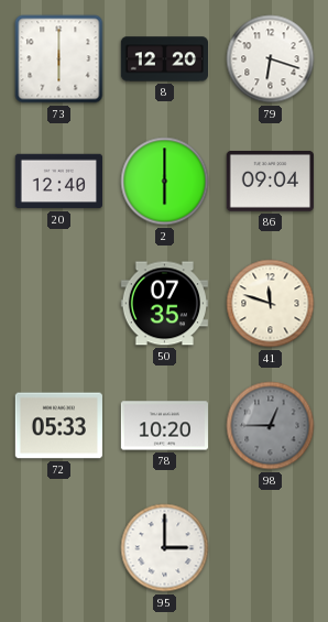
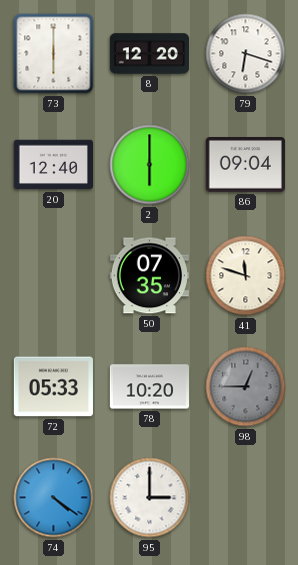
74: none -> 4:21 (54, 498)
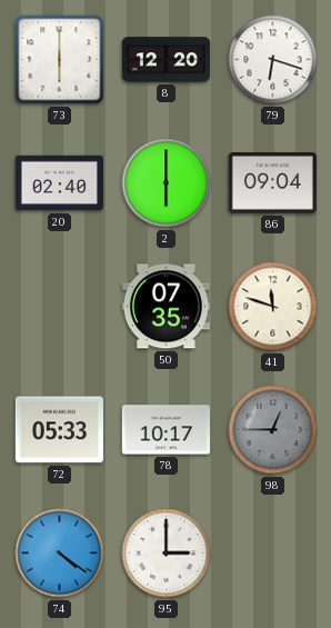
20: 12:40 -> 02:40 (59, 183)
78: 10:20 -> 10:17 (165, 430)
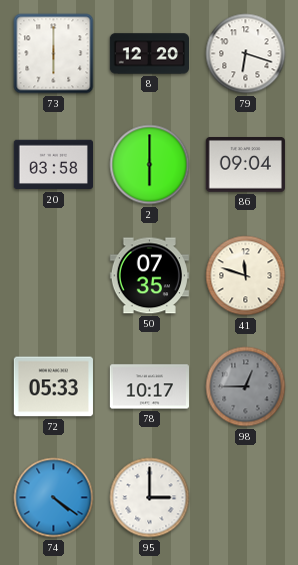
20: 02:40 -> 03:58 (53, 165)
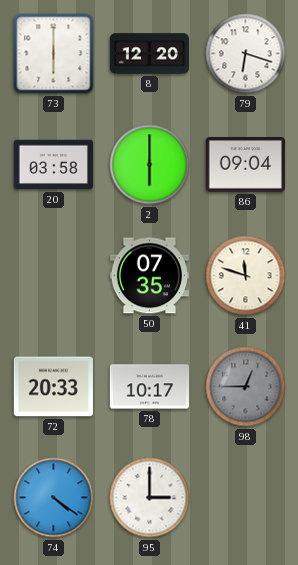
72: 05:33 -> 20:33 (53, 387)
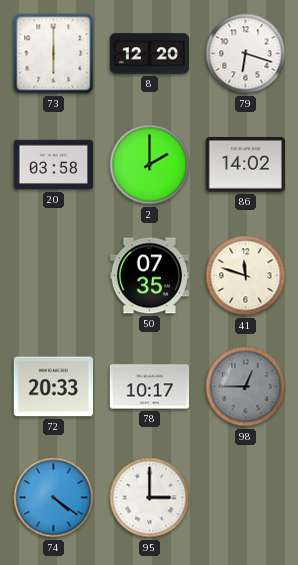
2: 6:00 -> 2:00 (150, 165)
86: 09:04 -> 14:02 (245, 165)
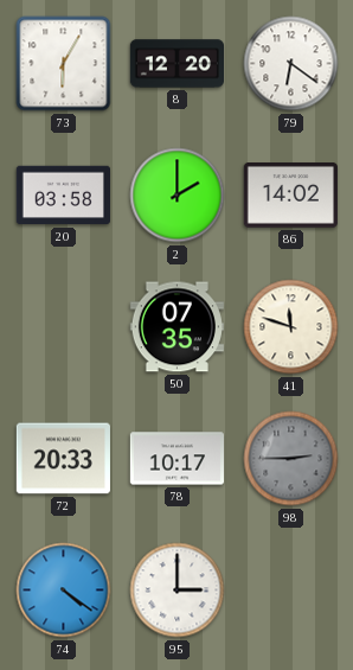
73: 6:00 -> 6:05 (64, 64)
79: 6:18 -> 6:21 (291, 64)
98: 12:45 -> 2:45 (291, 459)
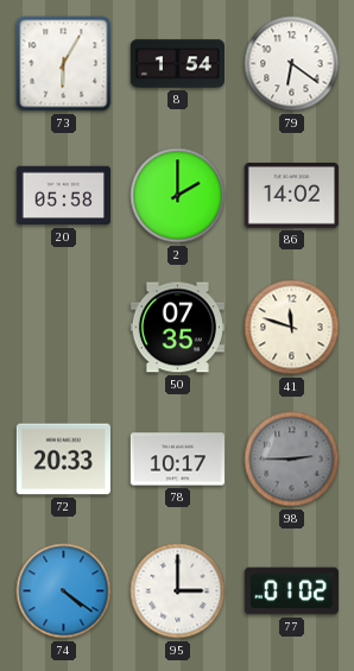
8: 12:20 -> 1:54 (177, 64)
20: 03:58 -> 05:58 (63, 196)
77: none -> 01:02 (291, 591)
